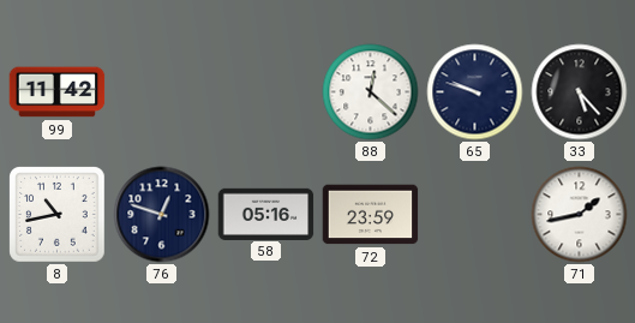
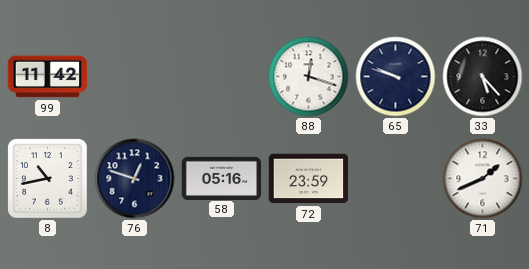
88: 12:22 -> 12:18 (309, 77)
71: 1:43 -> 1:41 (483, 179)
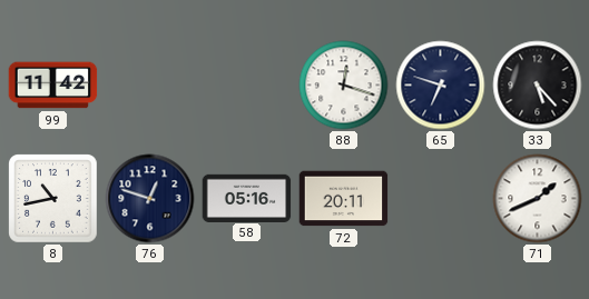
65: 9:48 -> 6:48 (441, 86)
72: 23:59 -> 20:11 (344, 199)
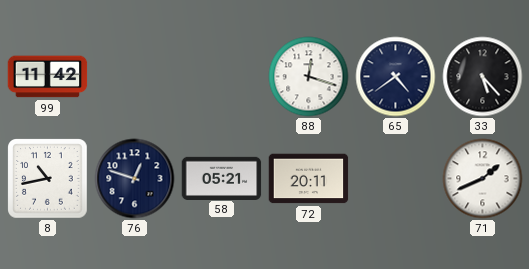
65: 6:48 -> 4:39 (396, 77)
58: 05:16 -> 05:21 (222, 178)
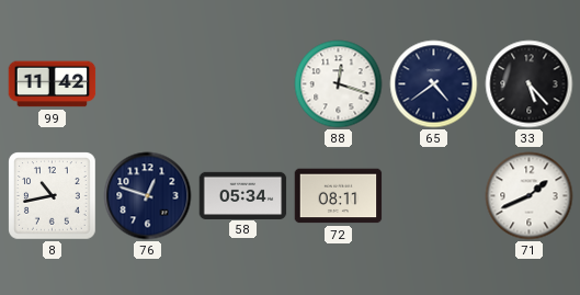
58: 05:21 -> 05:34 (243, 195)
72: 20:11 -> 08:11 (339, 196)
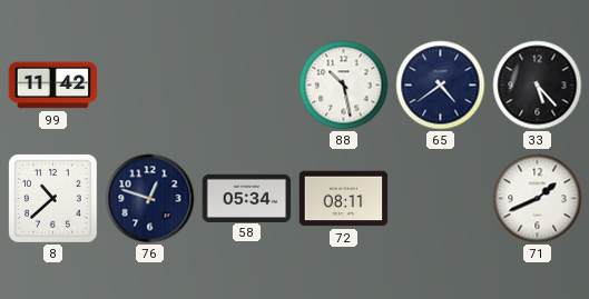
88: 12:18 -> 10:28 (344, 86)
8: 10:43 -> 10:38 (53, 199)
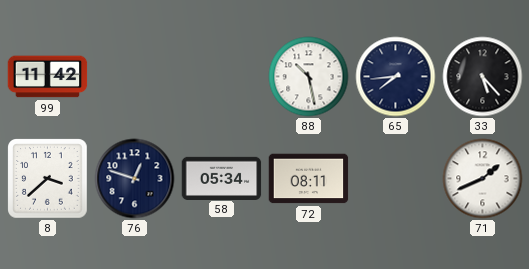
65: 4:39 -> 7:44 (396, 77)
8: 10:38 -> 3:38 (48, 179)
